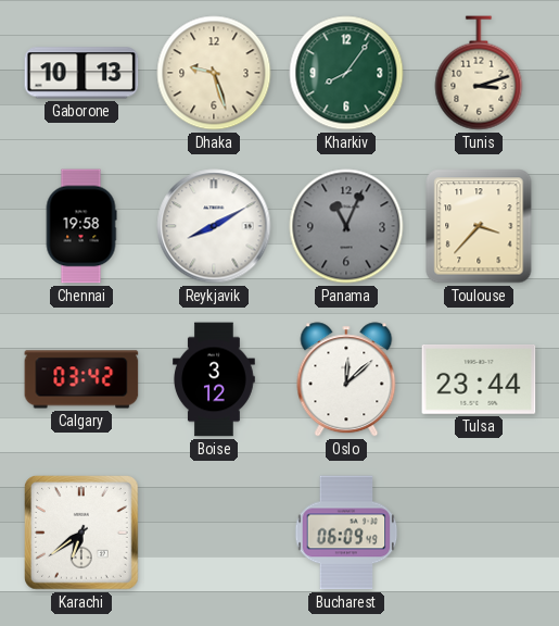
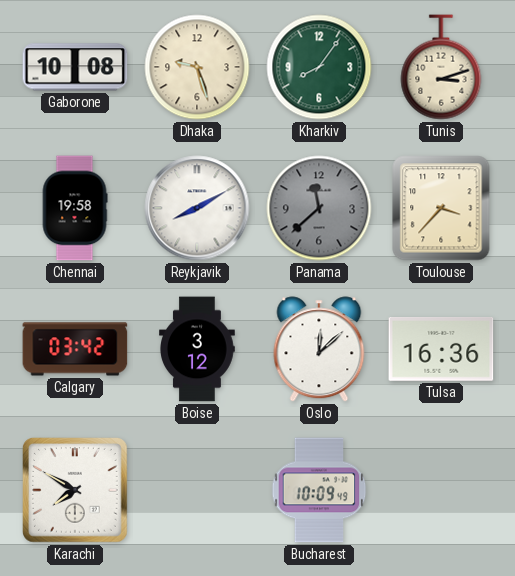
Gaborone: 10:13 -> 10:08 (75, 67)
Panama: 11:04 -> 11:38 (319, 208)
Tulsa: 23:44 -> 16:36 (441, 350)
Karachi: 6:39 -> 7:50 (76, 491)
Bucharest: 06:09 -> 10:09 (319, 490)
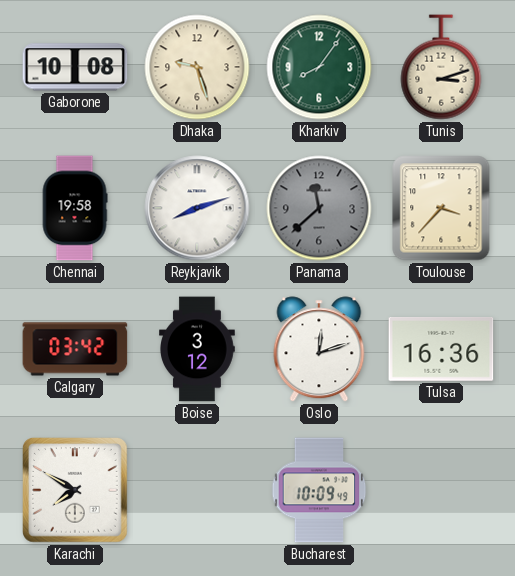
Reykjavik: 8:10 -> 8:12 (197, 208)
Oslo: 12:08 -> 12:12 (319, 349)
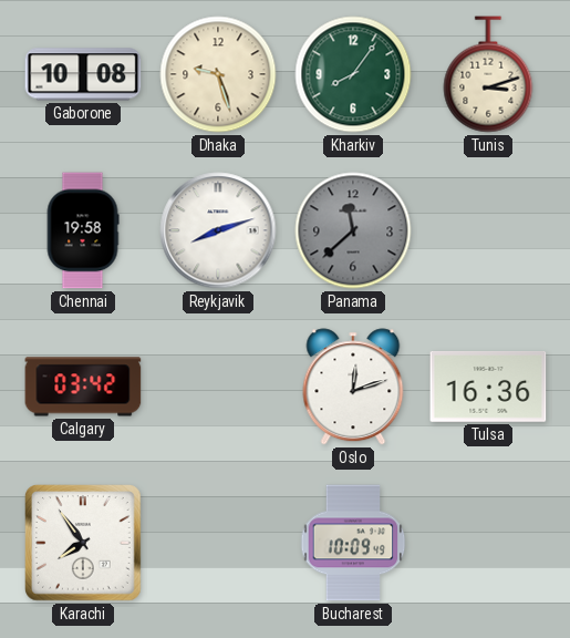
Toulouse: 3:37 -> none (441, 208)
Boise: 3:12 -> none (198, 349)
Karachi: 7:50 -> 7:54 (84, 544)
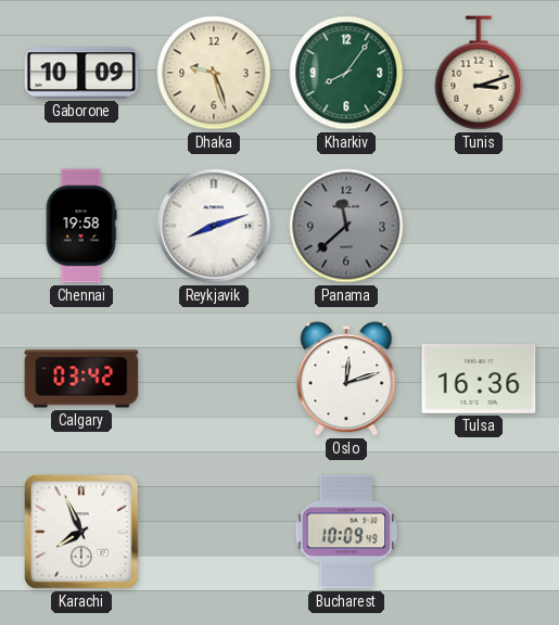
Gaborone: 10:08 -> 10:09 (81, 73)
Karachi: 7:54 -> 7:56 (82, 533)
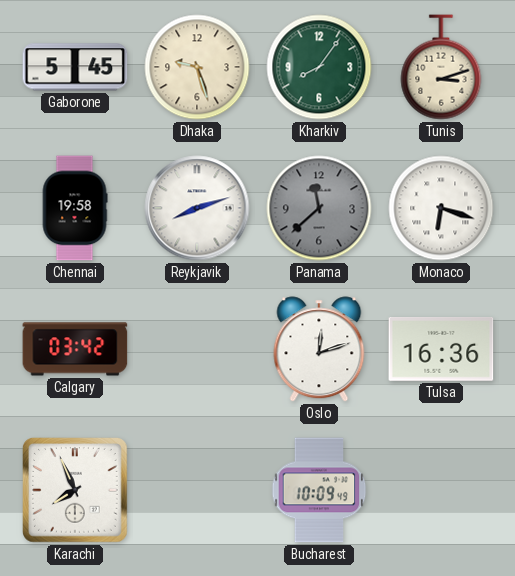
Gaborone: 10:09 -> 5:45 (75, 67)
Monaco: none -> 6:18 (441, 208)
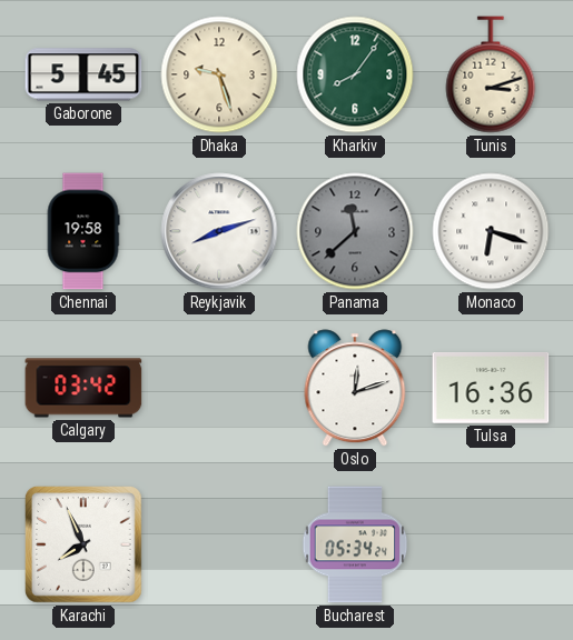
Bucharest: 10:09 -> 05:34 (355, 544)
